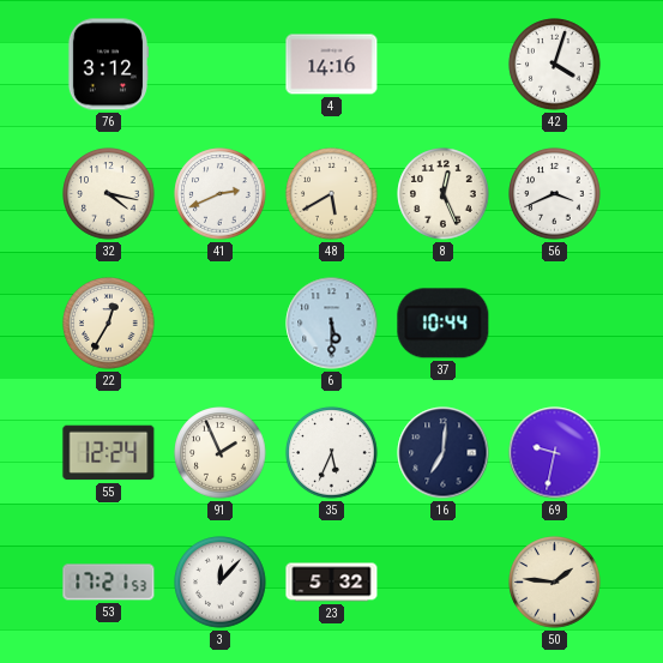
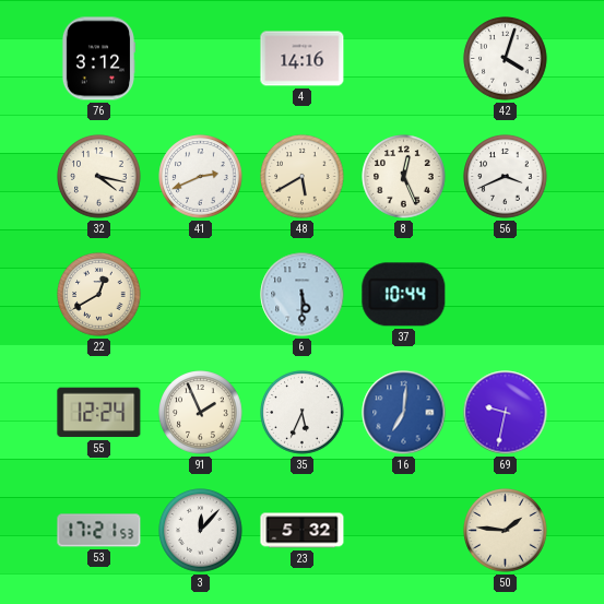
22: 12:35 -> 12:40 (99, 295)
16 dial: navy -> blue (404, 413)
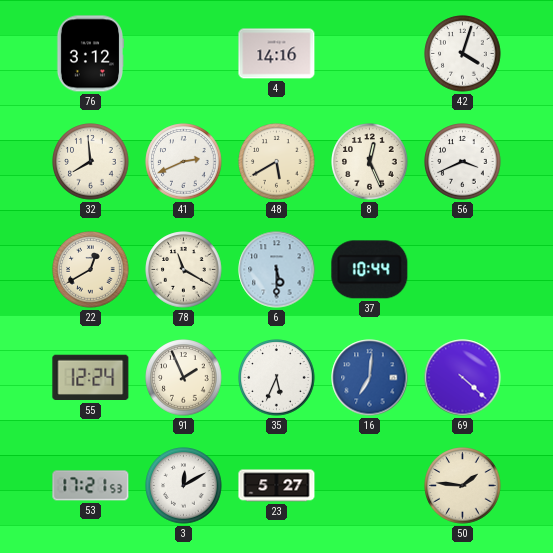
32: 4:17 -> 7:59 (91, 162)
78: none -> 11:20 (184, 270)
69: 9:32 -> 4:22 (463, 378)
3: 12:07 -> 12:10 (184, 486)
23: 5:32 -> 5:27 (277, 486)
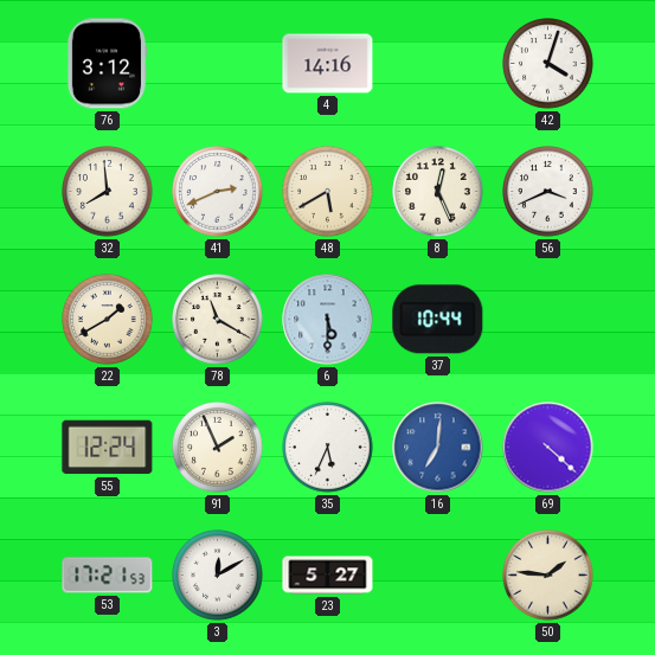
22: 12:40 -> 1:40 (108, 320)
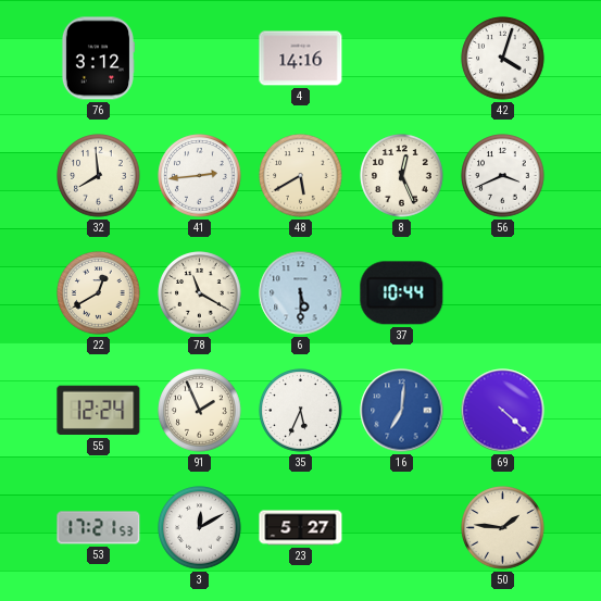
41: 2:41 -> 2:44 (200, 176)
22: 1:40 -> 12:40 (99, 293)
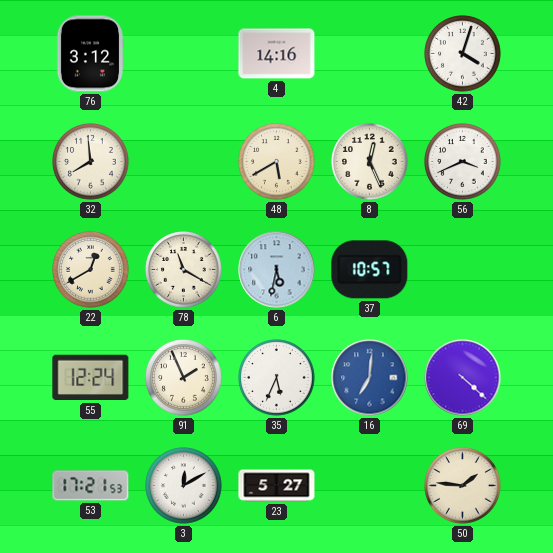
41: 2:44 -> none (200, 176)
6: 5:30 -> 5:32 (277, 270)
37: 10:44 -> 10:57 (370, 270)
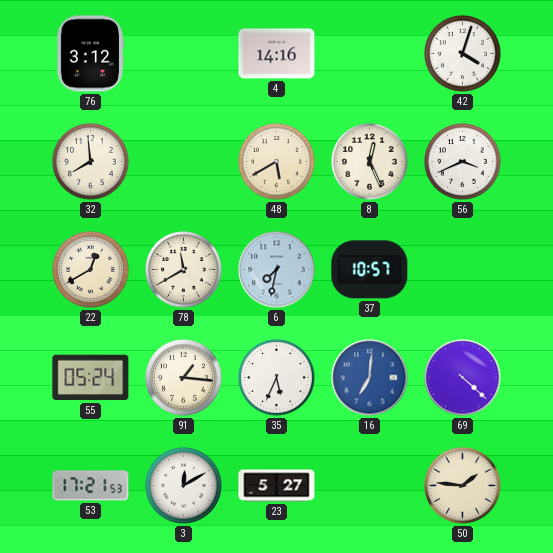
78: 11:20 -> 11:40 (184, 270)
6: 5:32 -> 7:32 (277, 270)
55: 12:24 -> 05:24 (91, 378)
91: 1:56 -> 1:16 (184, 378)
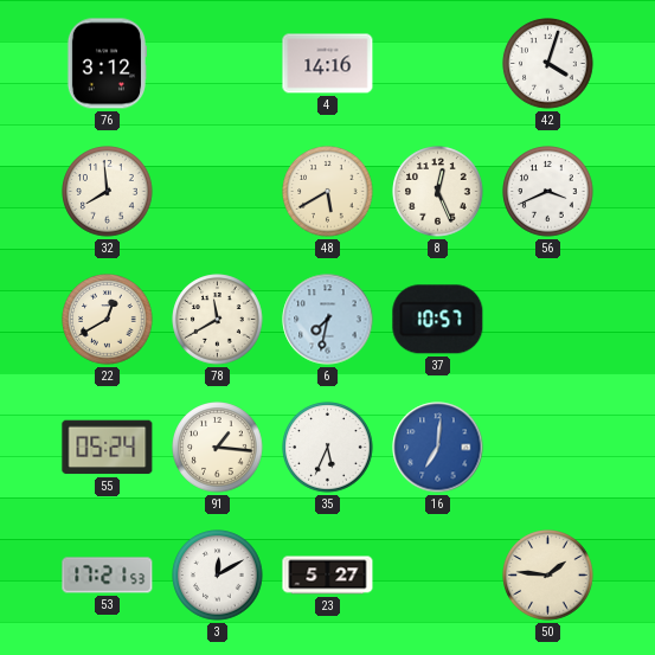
69: 4:22 -> none (463, 378)
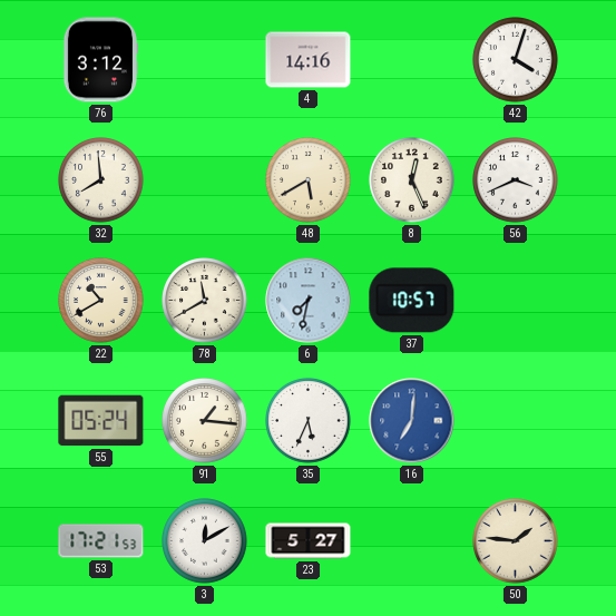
22: 12:40 -> 10:40 (101, 301)
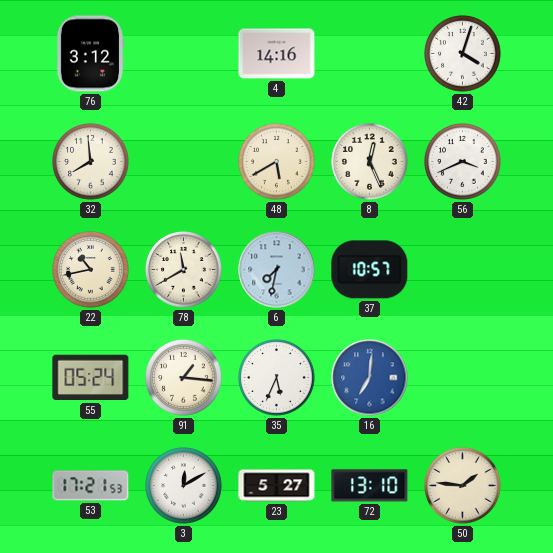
22: 10:40 -> 10:43 (91, 270)
72: none -> 13:10 (370, 486)
